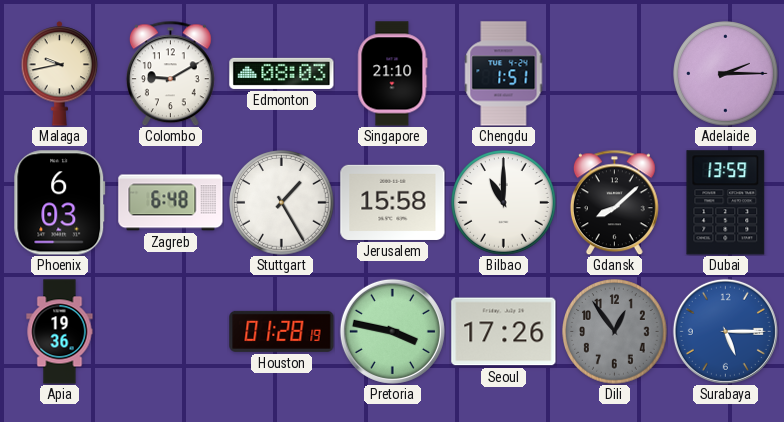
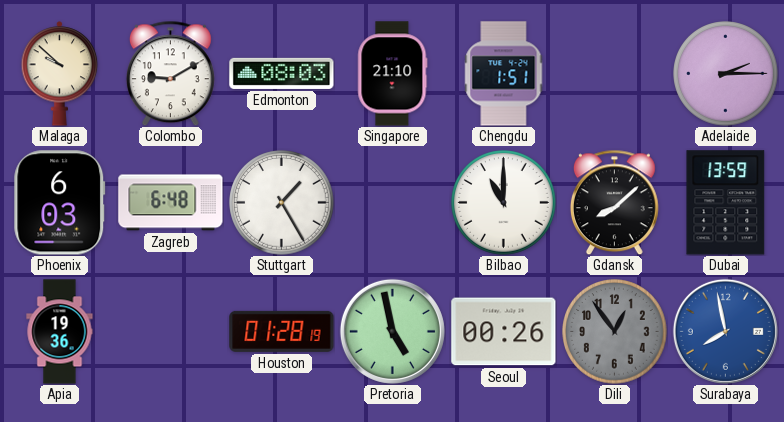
Malaga: 9:43 -> 9:52 (60, 74)
Jerusalem: 15:58 -> none (393, 202)
Pretoria: 3:47 -> 4:58 (392, 331)
Seoul: 17:26 -> 00:26 (504, 332)
Surabaya: 5:15 -> 7:58 (725, 331)
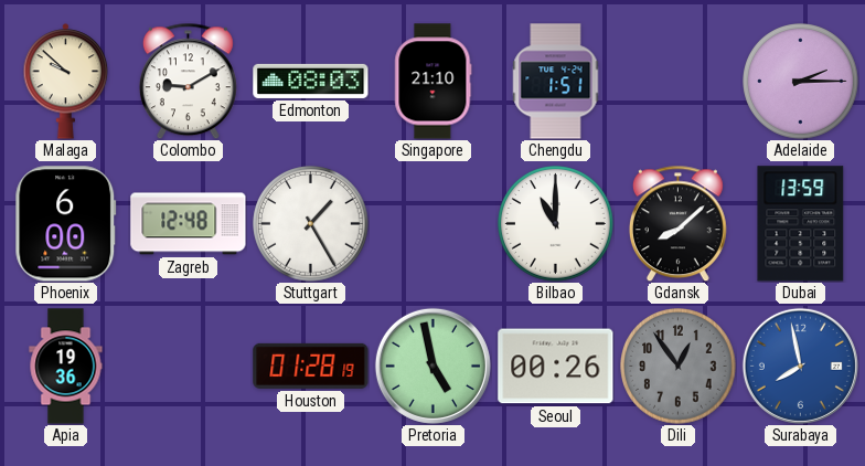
Phoenix: 6:03 -> 6:00 (66, 224)
Zagreb: 6:48 -> 12:48 (189, 224)
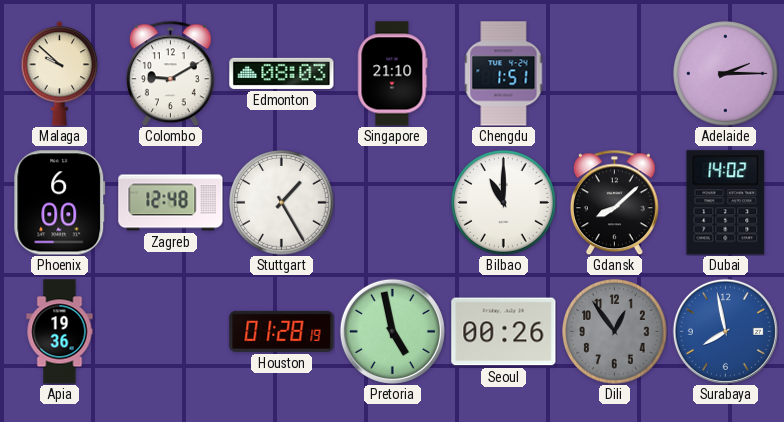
Dubai: 13:59 -> 14:02 (726, 203)
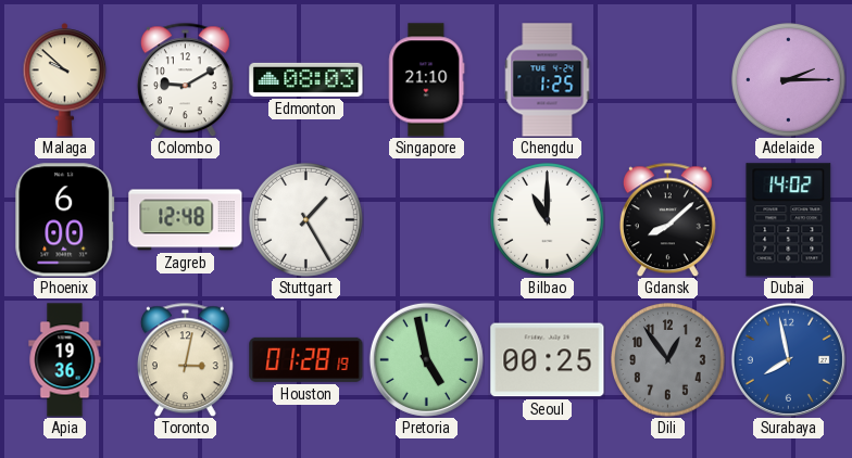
Chengdu: 1:51 -> 1:25 (548, 80)
Toronto: none -> 3:02 (185, 359)
Seoul: 00:26 -> 00:25 (548, 360)
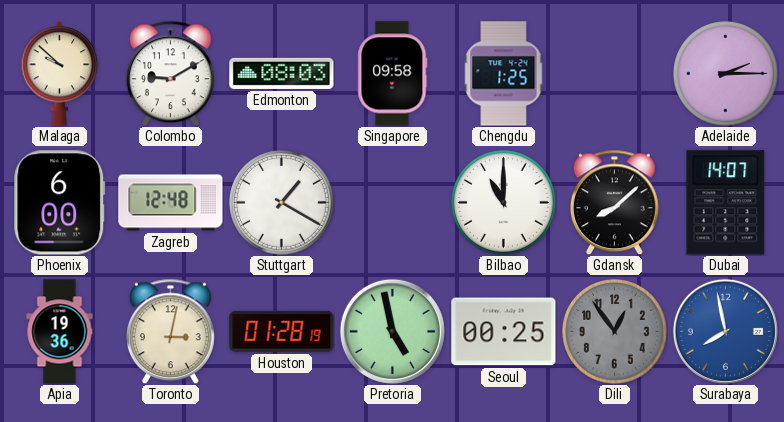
Singapore: 21:10 -> 09:58 (393, 74)
Stuttgart: 1:25 -> 1:20 (282, 203)
Dubai: 14:02 -> 14:07 (726, 203)
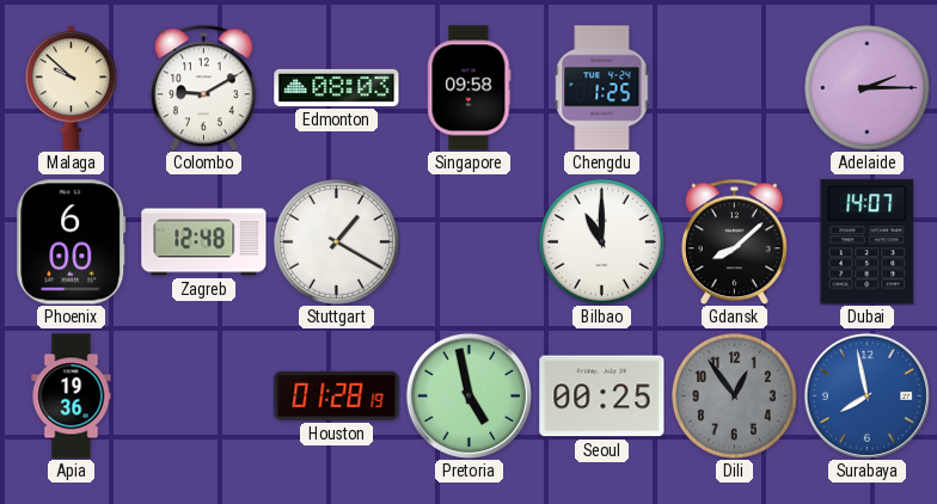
Toronto: 3:02 -> none (170, 331)
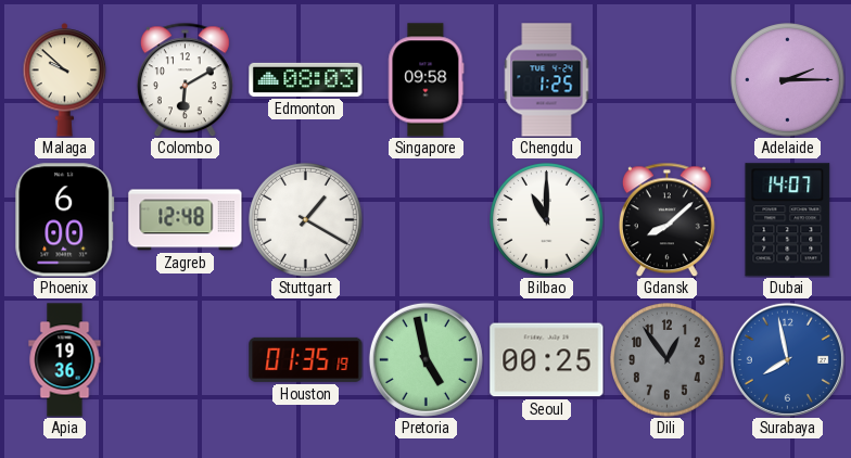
Colombo: 9:10 -> 6:10 (185, 79)
Houston: 01:28 -> 01:35 (306, 359)
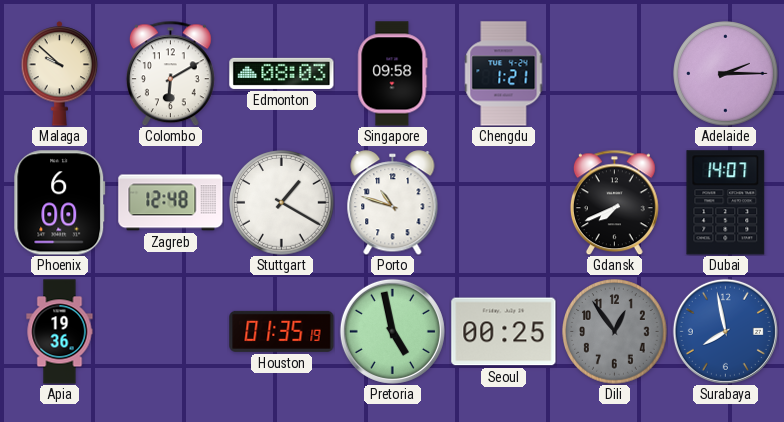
Chengdu: 1:25 -> 1:21 (504, 74)
Porto: none -> 10:48 (393, 203)
Bilbao: 11:00 -> none (547, 220)
Gdansk: 8:08 -> 7:41 (614, 202)
